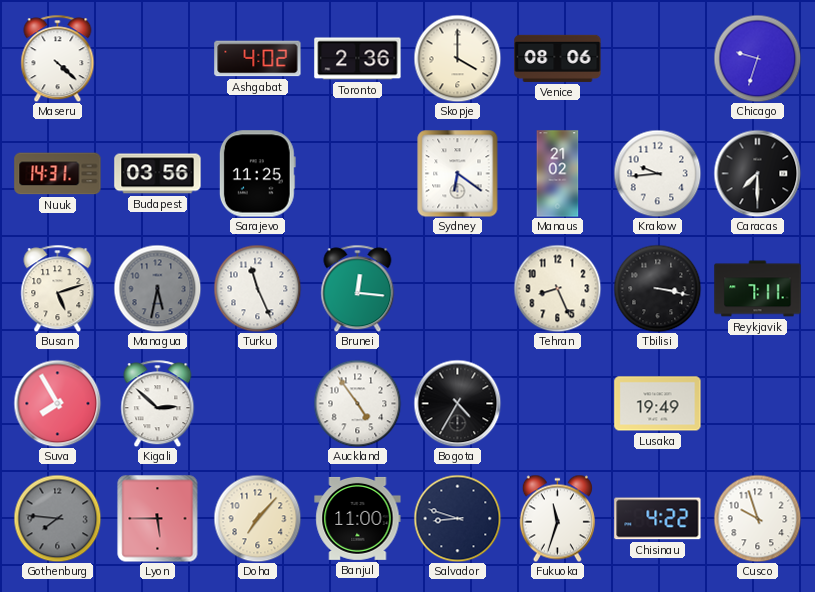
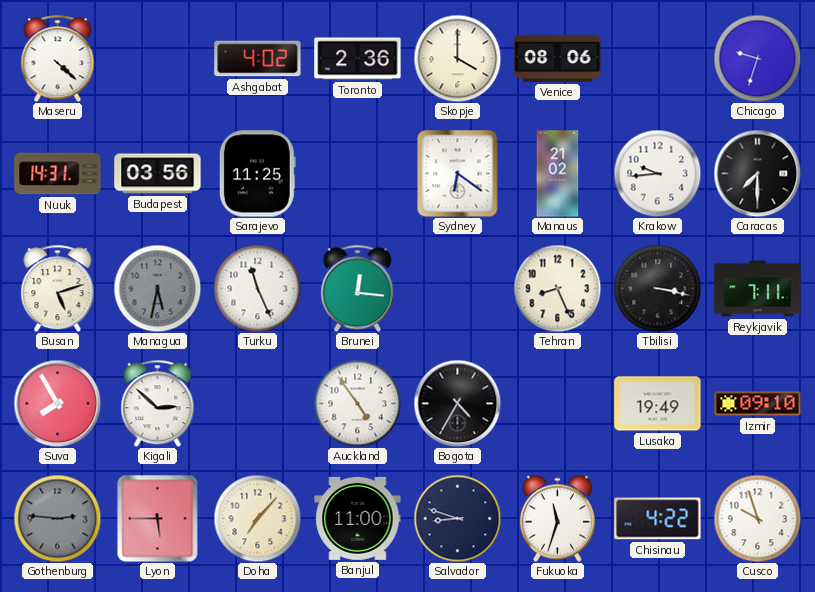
Izmir: none -> 09:10 (758, 404)
Gothenburg: 7:46 -> 2:46 (57, 518)
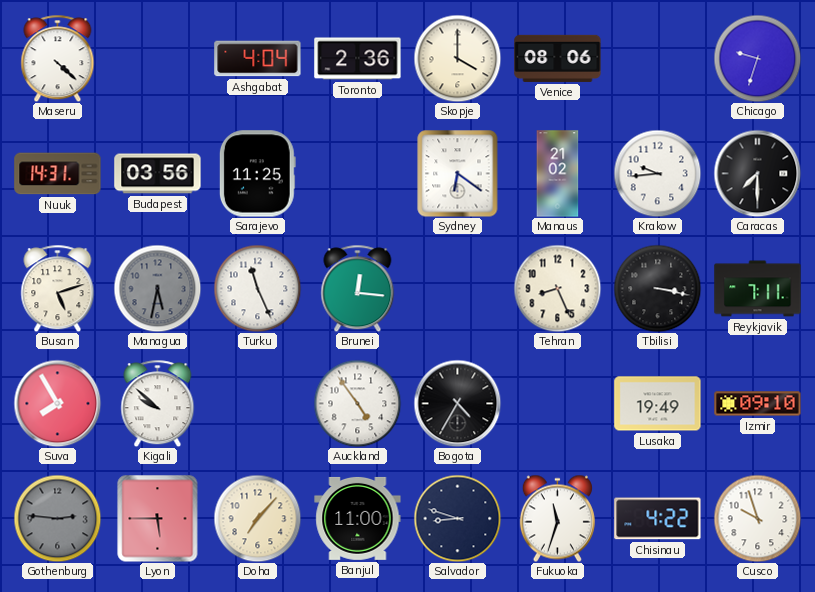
Ashgabat: 4:02 -> 4:04 (258, 59)
Kigali: 2:52 -> 9:52 (158, 403)
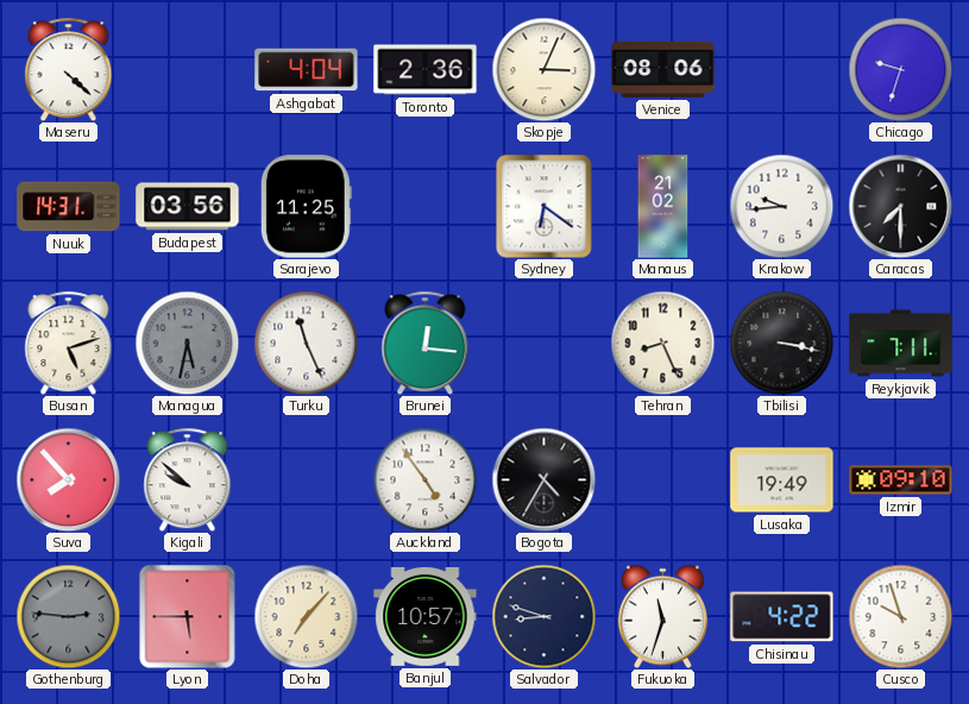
Skopje: 4:00 -> 3:04 (543, 69)
Suva: 7:55 -> 7:53 (68, 479)
Banjul: 11:00 -> 10:57 (426, 616)
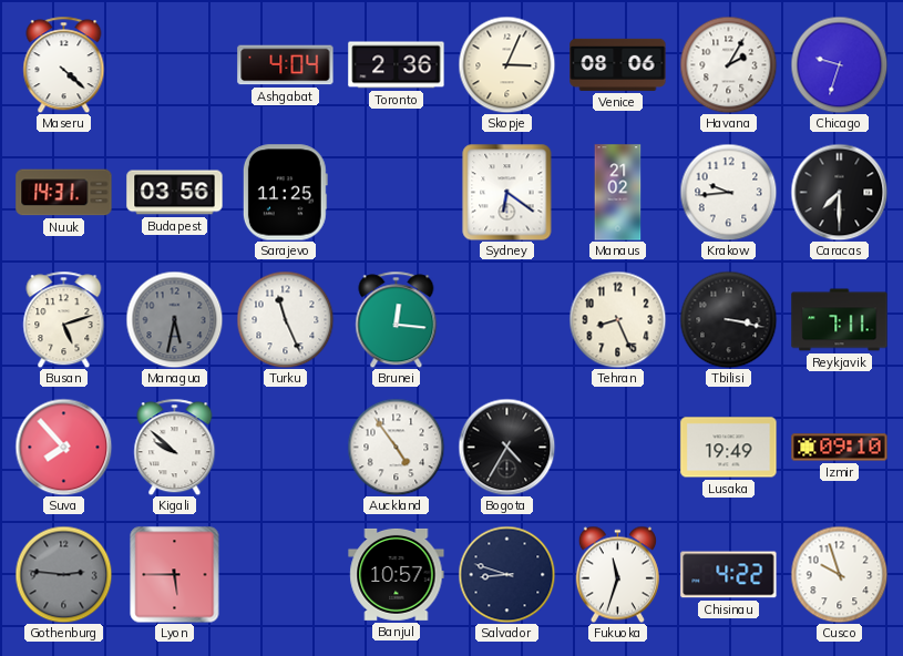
Havana: none -> 2:05 (728, 64)
Doha: 7:07 -> none (306, 616)
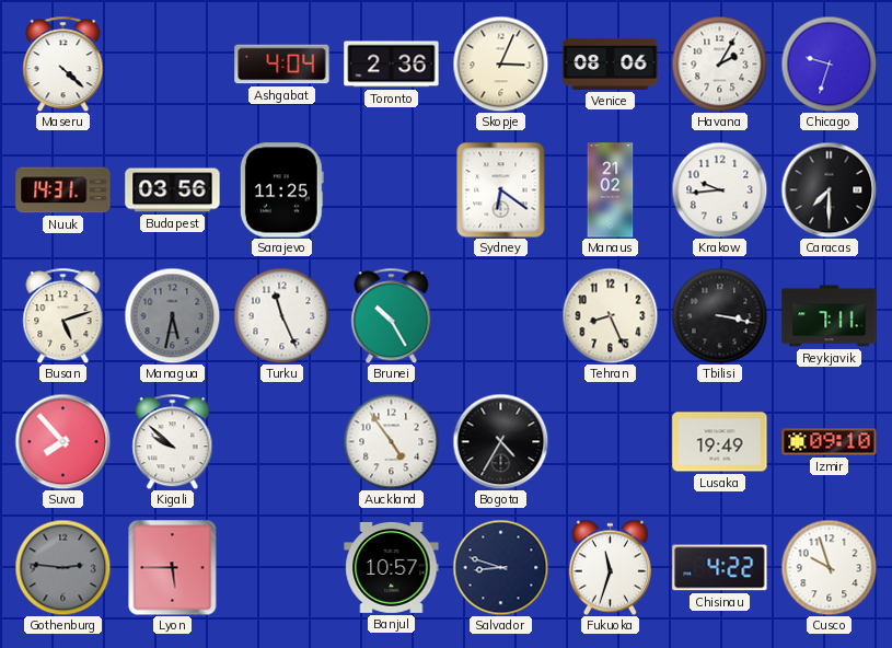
Brunei: 12:16 -> 10:25 (392, 315)
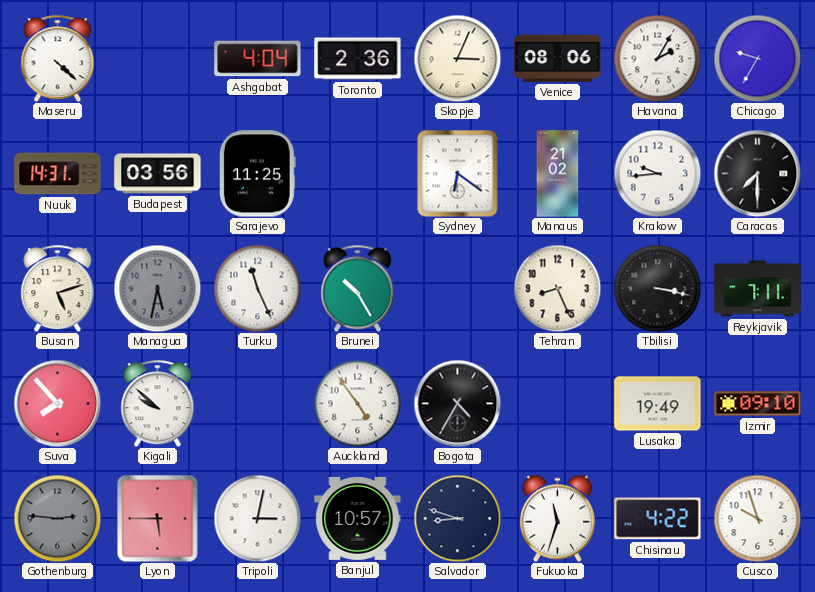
Chicago: 9:33 -> 9:35 (757, 58)
Tripoli: none -> 3:02 (257, 518)
